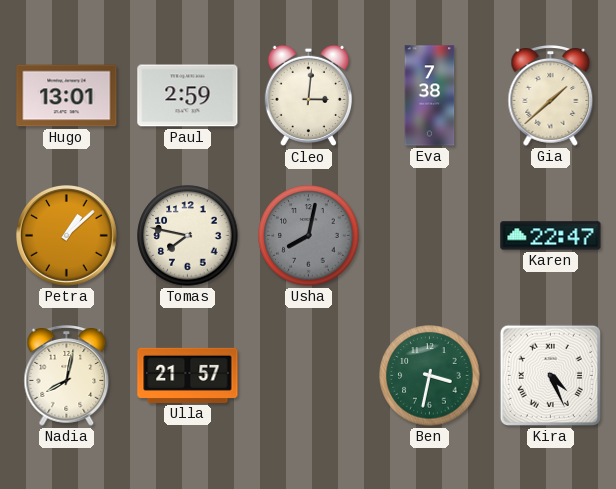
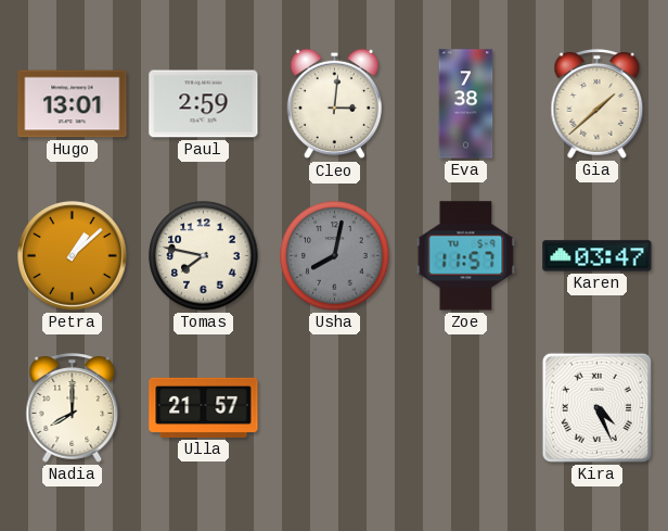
Zoe: none -> 11:57 (466, 256)
Karen: 22:47 -> 03:47 (598, 256)
Nadia: 8:02 -> 8:00 (73, 408)
Ben: 3:32 -> none (430, 376)
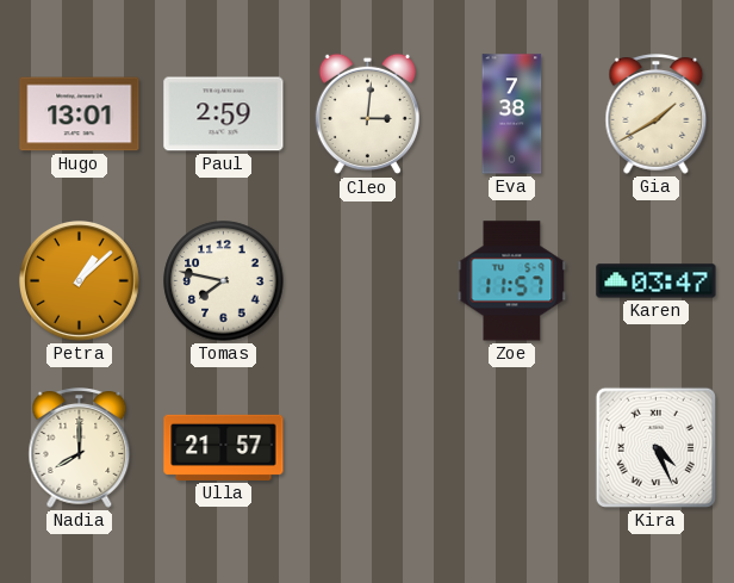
Gia: 1:38 -> 1:40 (657, 114)
Usha: 8:02 -> none (335, 256)
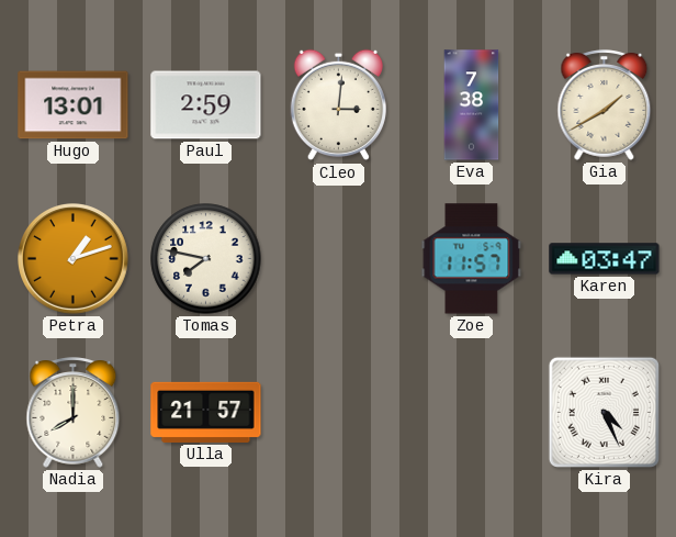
Petra: 1:08 -> 1:12 (74, 259)
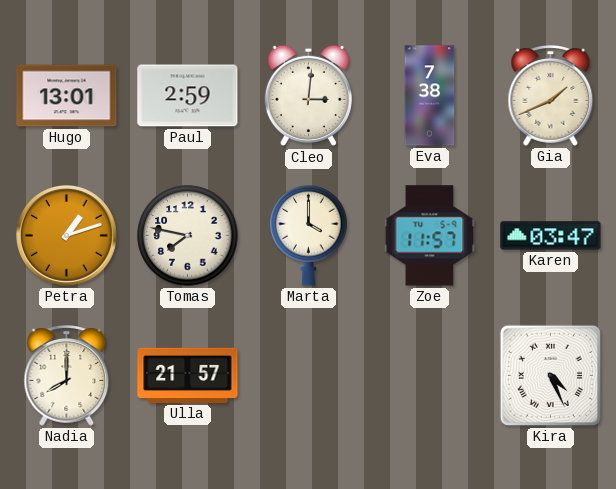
Gia: 1:40 -> 1:41 (551, 96)
Marta: none -> 4:00 (309, 236)
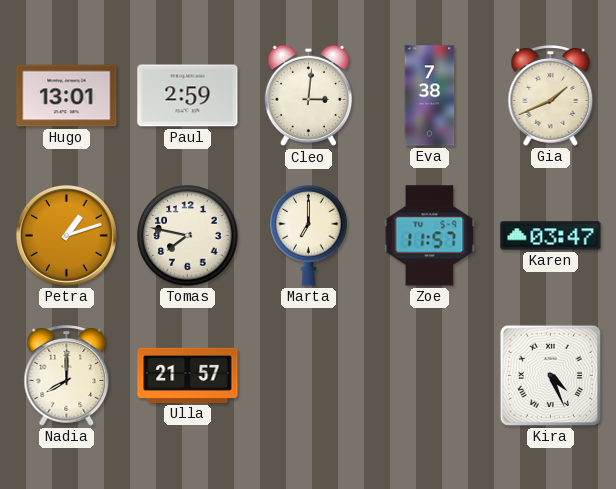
Marta: 4:00 -> 7:00 (309, 236)
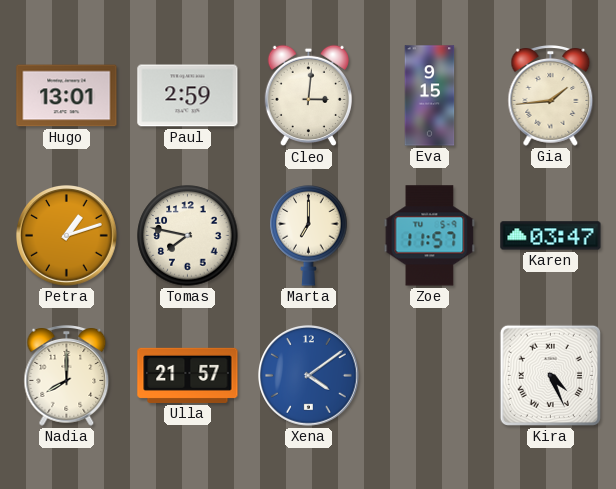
Eva: 7:38 -> 9:15 (430, 96)
Gia: 1:41 -> 1:44 (551, 96)
Xena: none -> 4:09 (309, 376)
